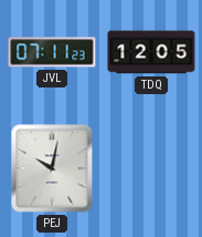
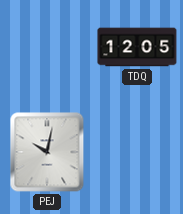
JVL: 07:11 -> none (52, 52)
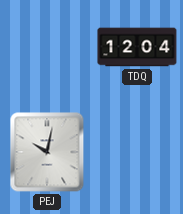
TDQ: 12:05 -> 12:04 (137, 47)
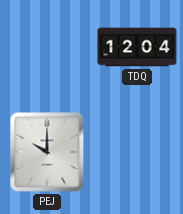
PEJ: 10:02 -> 10:00 (47, 152)
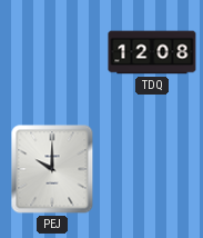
TDQ: 12:04 -> 12:08 (152, 52)
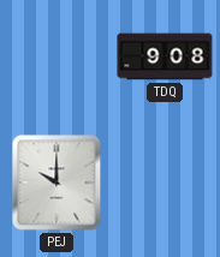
TDQ: 12:08 -> 9:08 (165, 56)
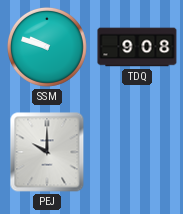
SSM: none -> 9:48 (47, 47)
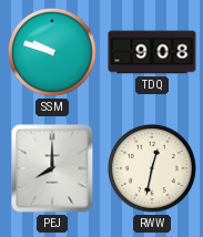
PEJ: 10:00 -> 8:00 (52, 168)
RWW: none -> 12:32 (152, 168)
